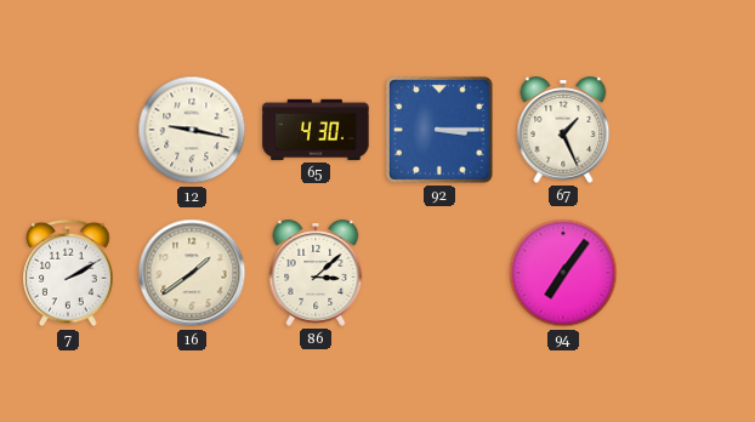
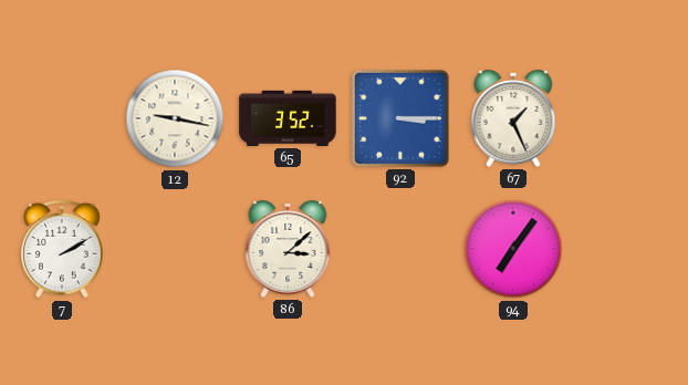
65: 4:30 -> 3:52 (288, 118)
16: 1:39 -> none (192, 273)
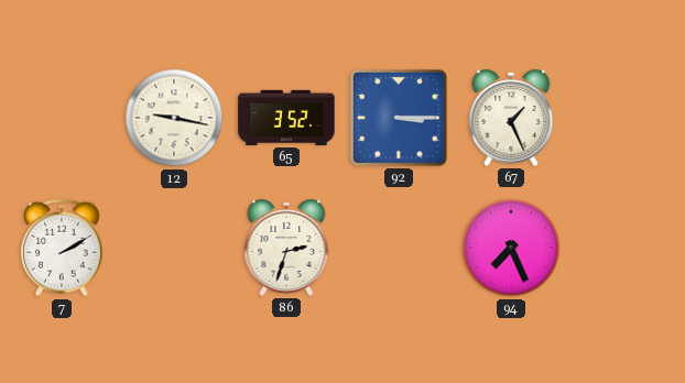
86: 3:08 -> 2:33 (286, 248)
94: 7:06 -> 7:26 (511, 248)
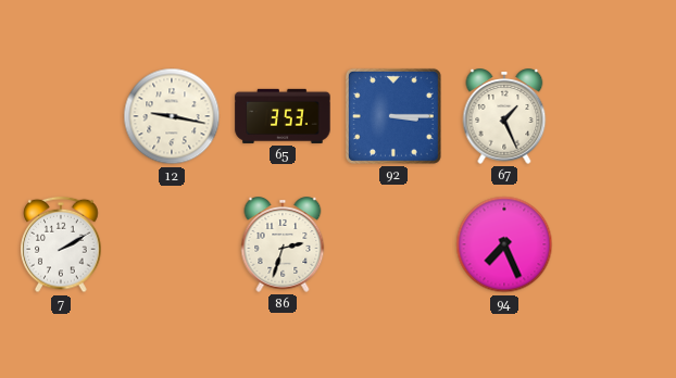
65: 3:52 -> 3:53 (283, 116)
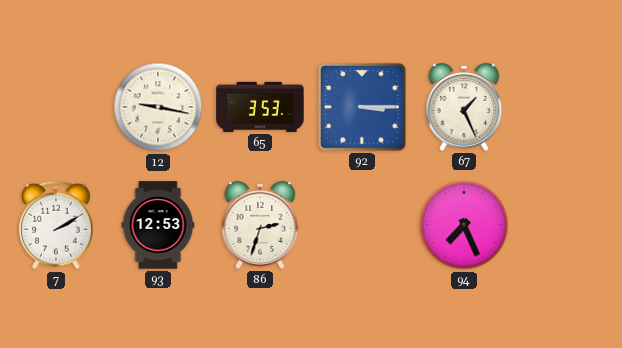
93: none -> 12:53 (158, 225)
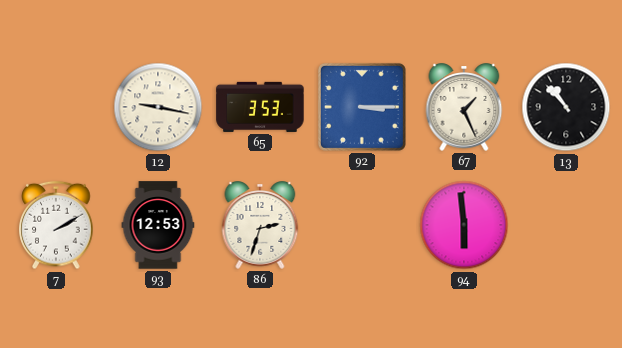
13: none -> 10:53 (566, 107)
94: 7:26 -> 5:59 (464, 225)
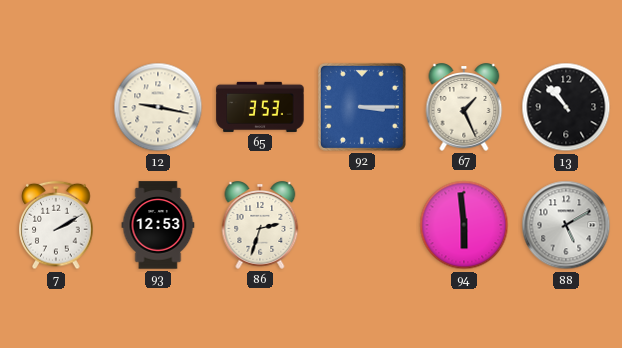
88: none -> 5:10 (566, 225)
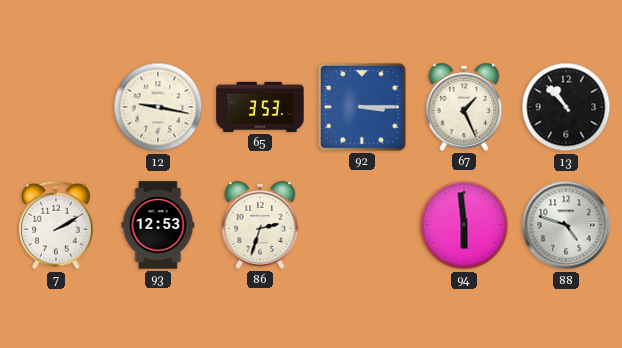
88: 5:10 -> 4:48 (566, 225)
